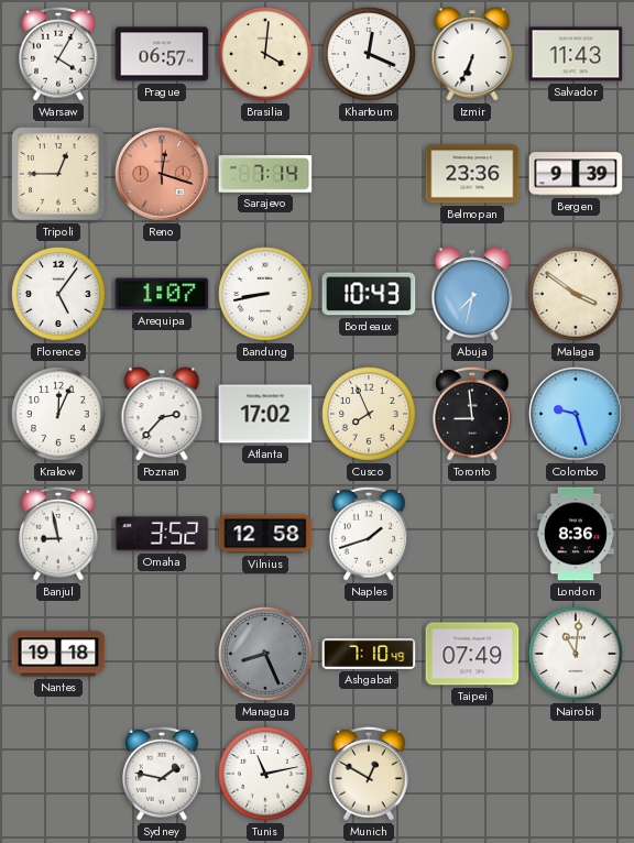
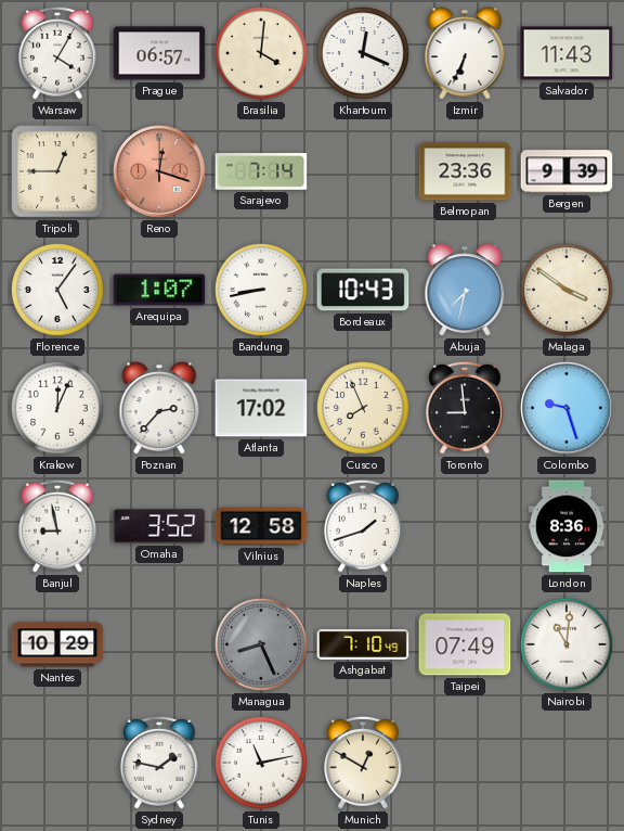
Nantes: 19:18 -> 10:29 (57, 644)
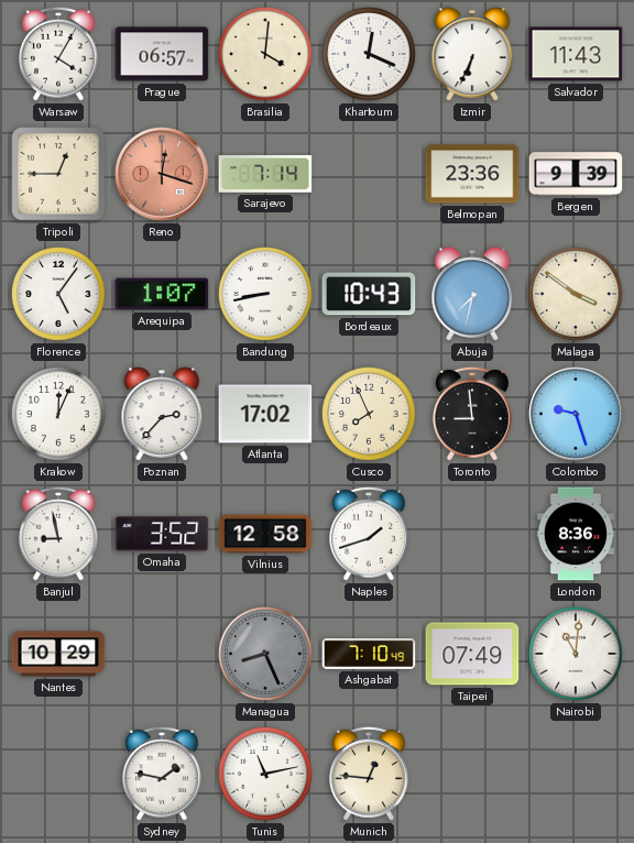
Munich: 12:50 -> 12:46 (370, 774)
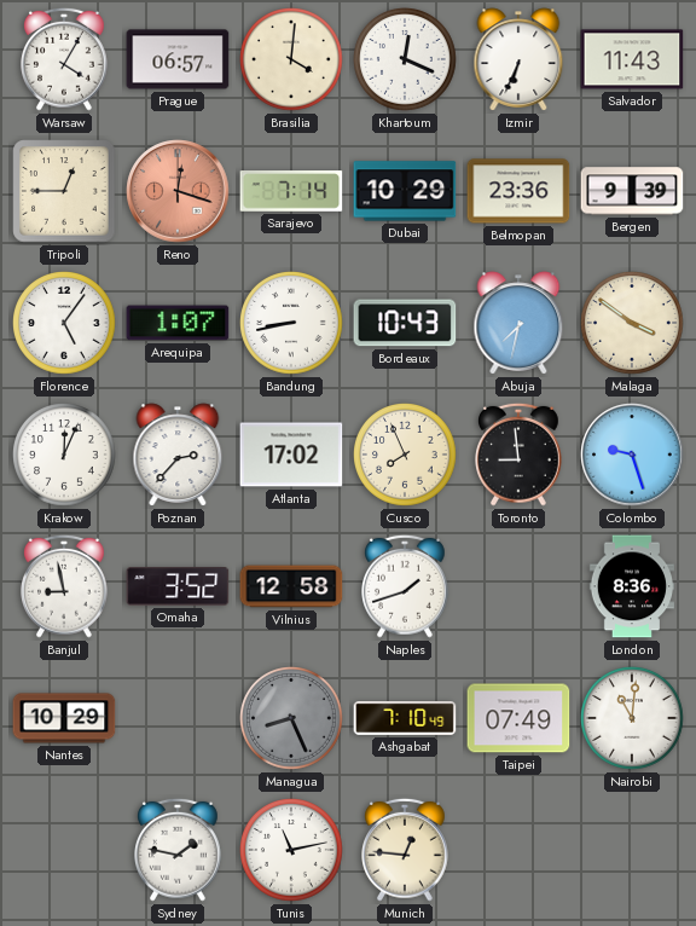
Dubai: none -> 10:29 (405, 191)
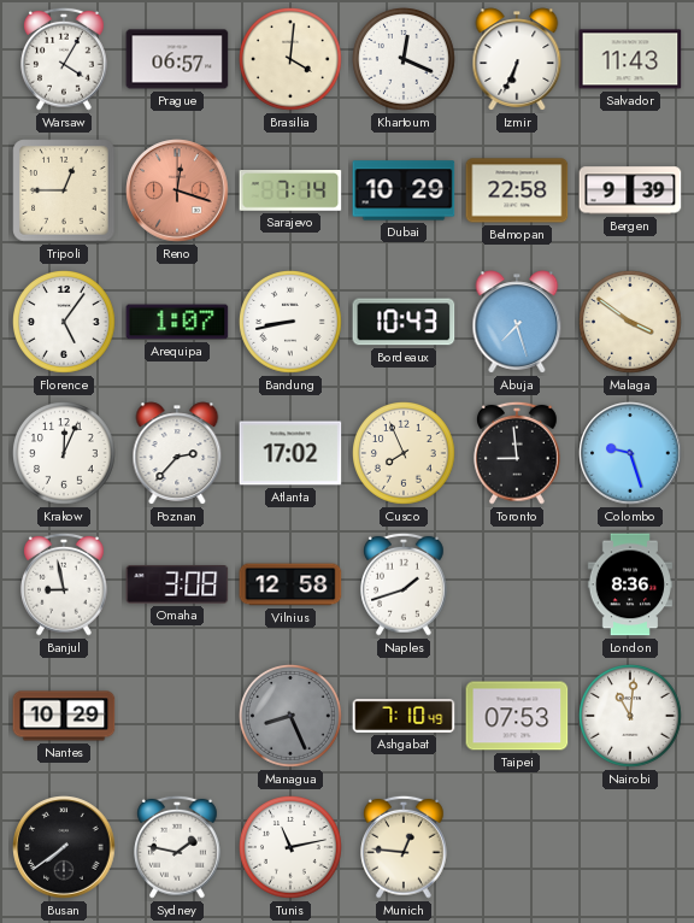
Belmopan: 23:36 -> 22:58 (517, 190)
Abuja: 7:32 -> 7:27 (517, 322)
Omaha: 3:52 -> 3:08 (177, 586)
Taipei: 07:49 -> 07:53 (517, 716)
Busan: none -> 7:39 (64, 847)
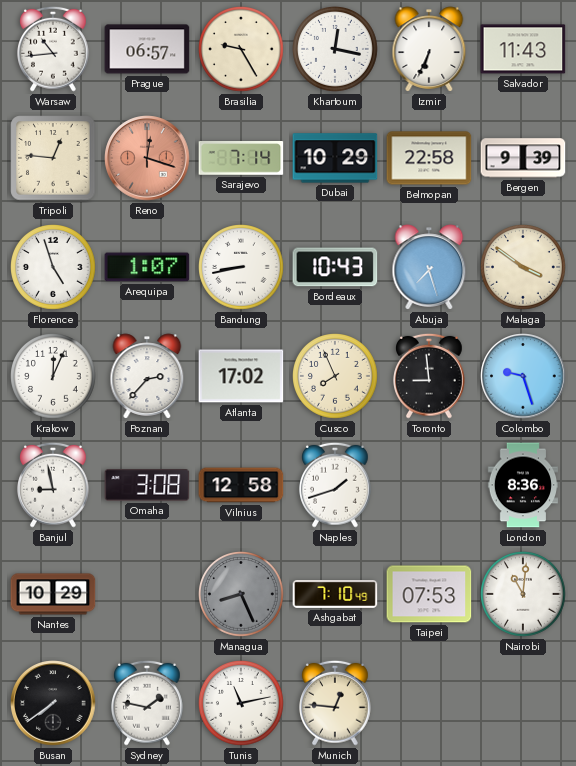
Warsaw: 4:05 -> 10:44 (54, 49)
Brasilia: 4:01 -> 9:25 (242, 50)
Khartoum: 12:19 -> 12:17 (336, 50)
Tripoli: 12:45 -> 12:46 (53, 158)
Florence: 5:06 -> 4:57 (54, 268)
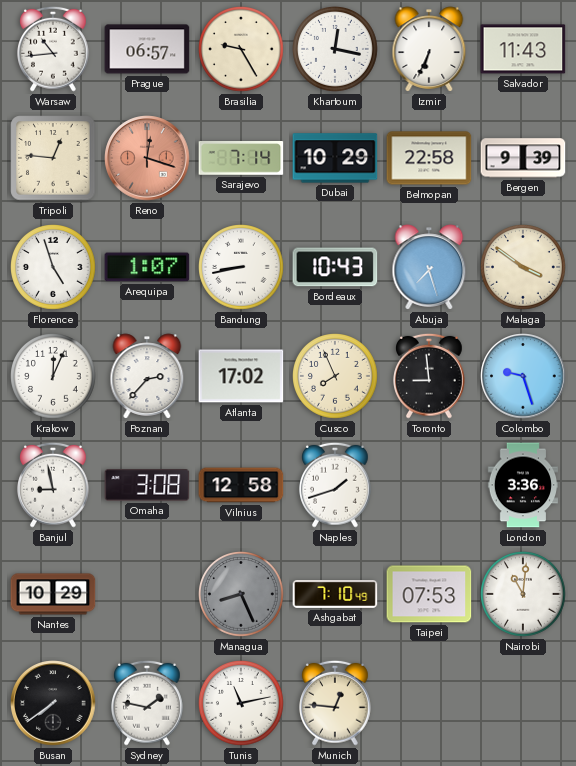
London: 8:36 -> 3:36 (522, 485)
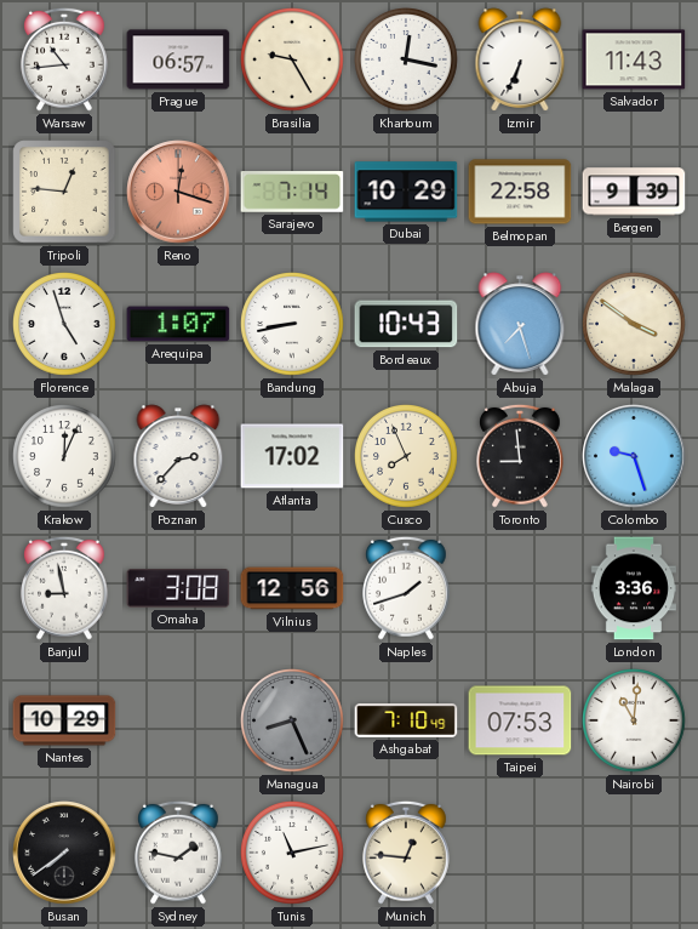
Vilnius: 12:58 -> 12:56 (292, 588)
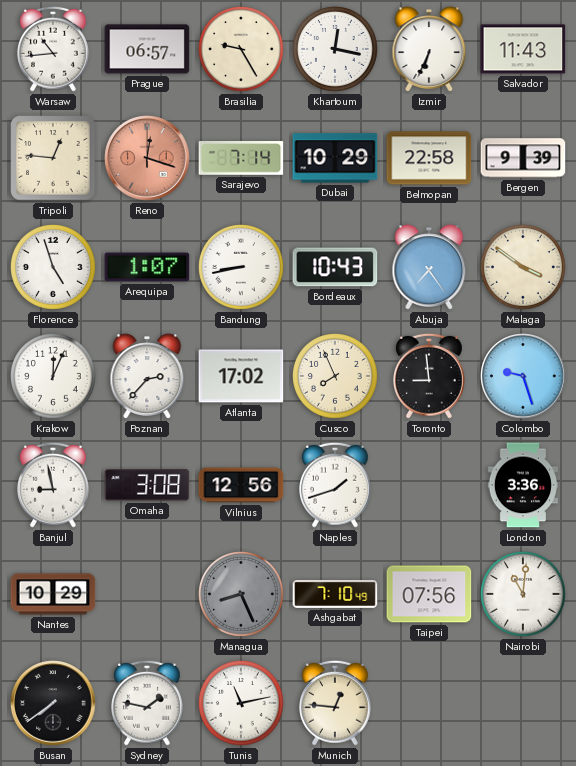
Abuja: 7:27 -> 7:24 (429, 267)
Taipei: 07:53 -> 07:56 (429, 594)
